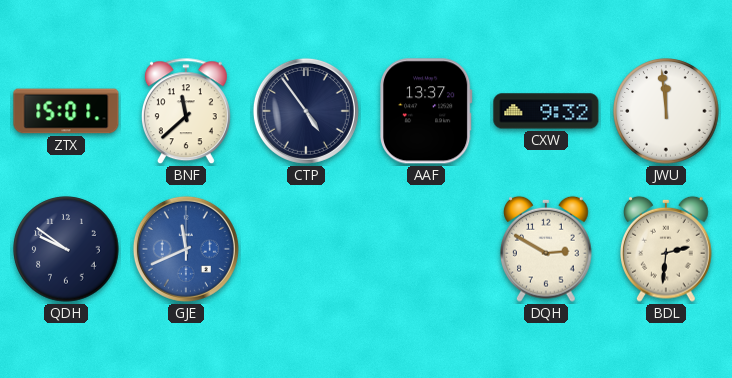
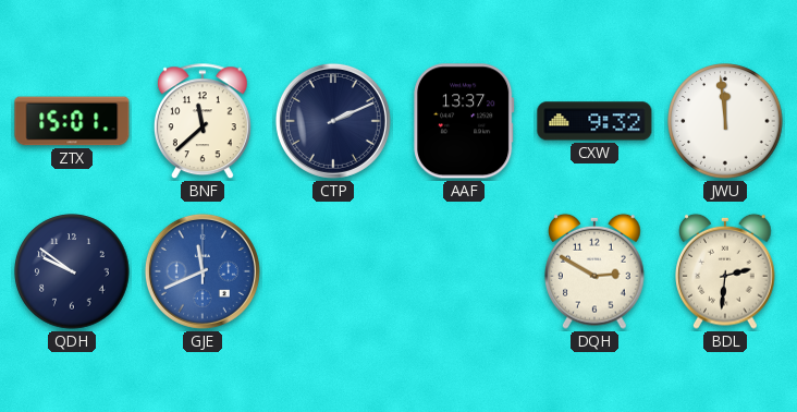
CTP: 4:54 -> 2:11 (333, 121)
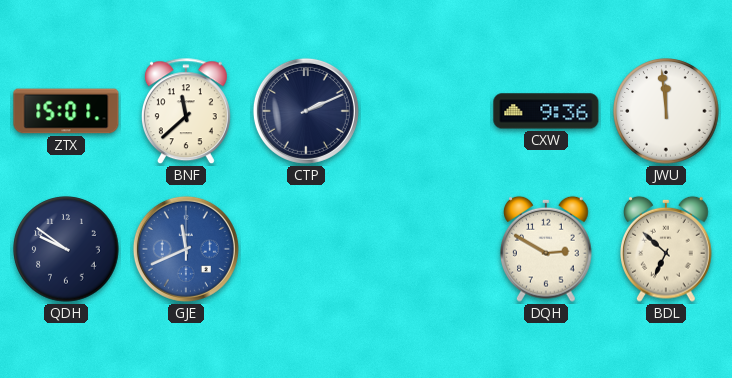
AAF: 13:37 -> none (465, 121)
CXW: 9:32 -> 9:36 (546, 111)
BDL: 2:31 -> 6:52 (667, 249)
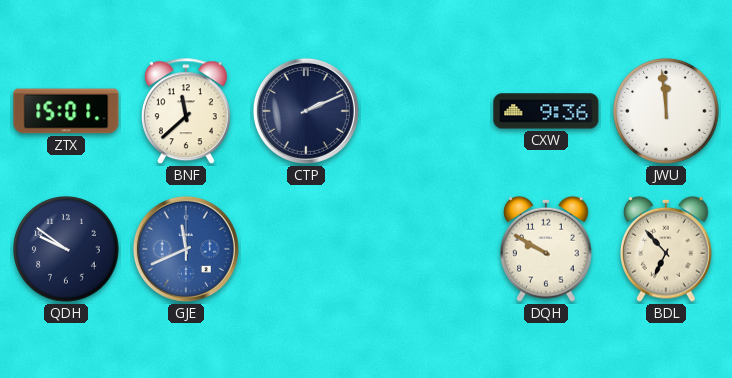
DQH: 2:50 -> 9:50 (547, 249)
BDL: 6:52 -> 6:53 (667, 249)
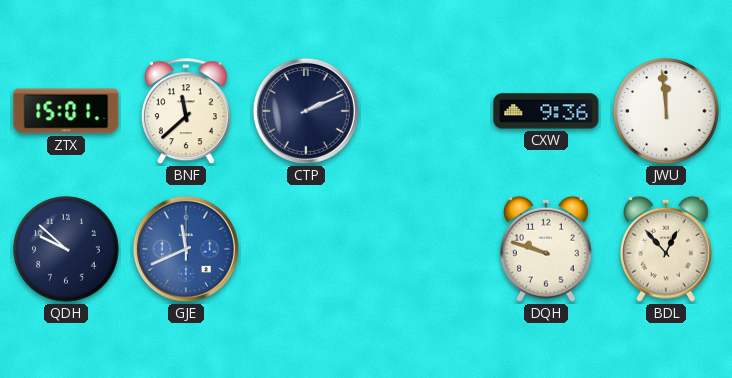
QDH: 9:51 -> 9:52 (66, 249)
DQH: 9:50 -> 9:48 (547, 249)
BDL: 6:53 -> 12:53 (667, 249)
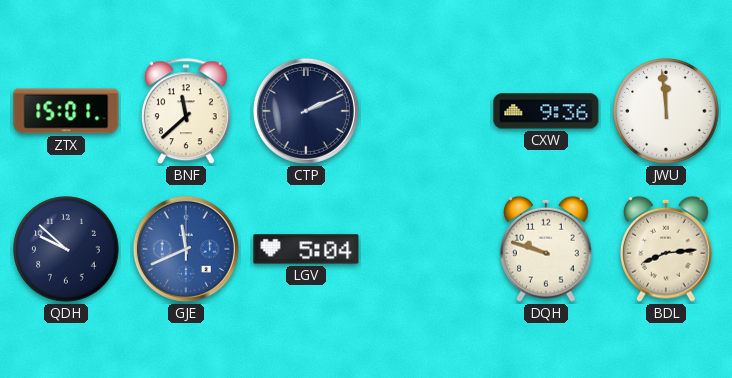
LGV: none -> 5:04 (306, 249)
BDL: 12:53 -> 8:14 (667, 249)
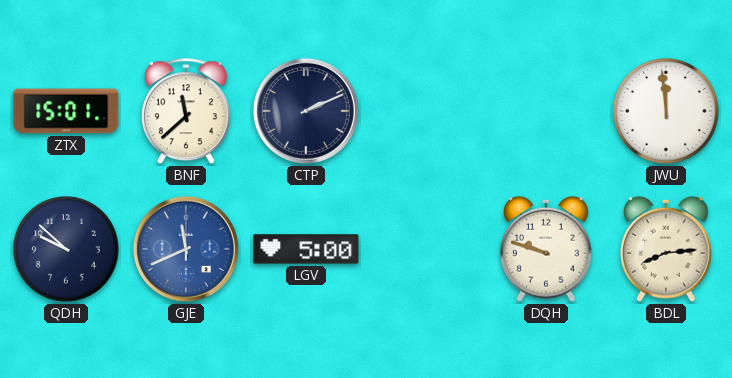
CXW: 9:36 -> none (546, 111)
LGV: 5:04 -> 5:00 (306, 249)
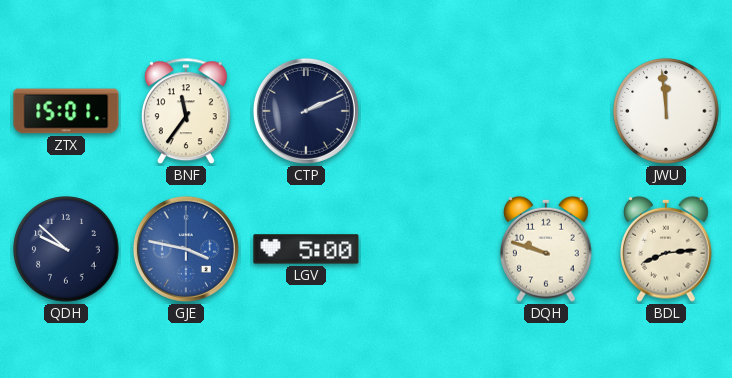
BNF: 11:38 -> 11:36 (186, 112)
GJE: 11:41 -> 3:47 (186, 249)
